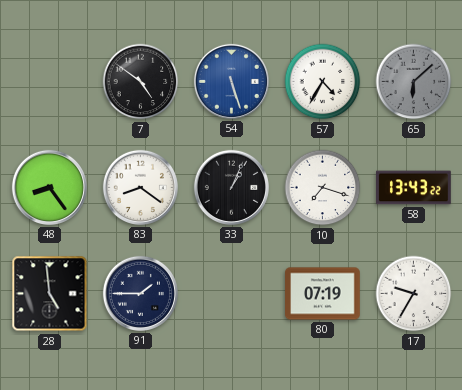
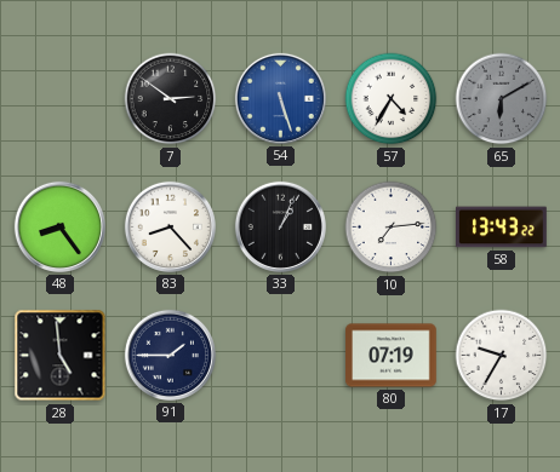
7: 4:51 -> 2:51 (171, 99)
65: 6:08 -> 6:10 (502, 99)
83: 8:21 -> 8:23 (170, 226)
10: 7:18 -> 7:14 (392, 228)
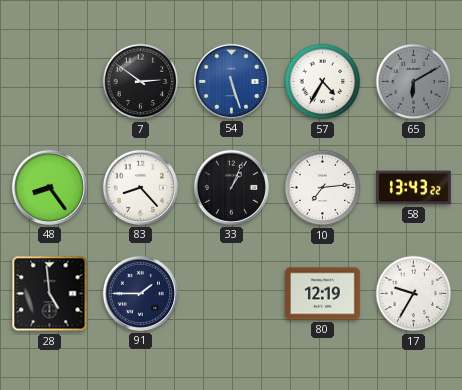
80: 07:19 -> 12:19 (323, 294)
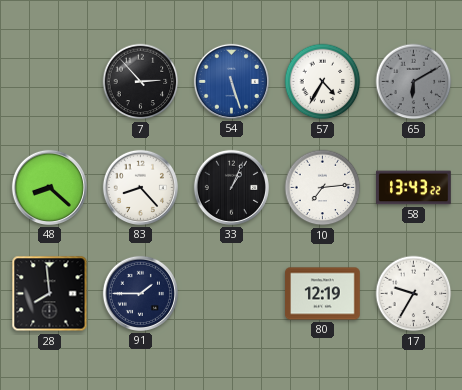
7: 2:51 -> 2:53 (141, 82)
48: 8:24 -> 8:22 (49, 187)
28: 4:59 -> 7:59 (50, 294)
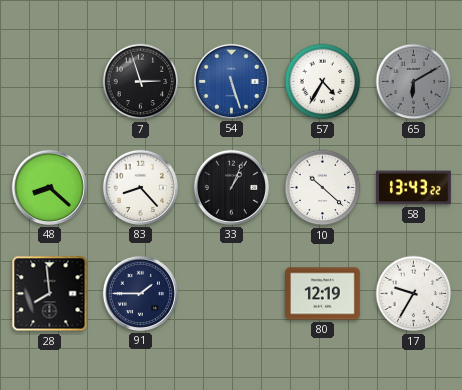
7: 2:53 -> 2:57 (141, 82)
10: 7:14 -> 10:22 (323, 188)
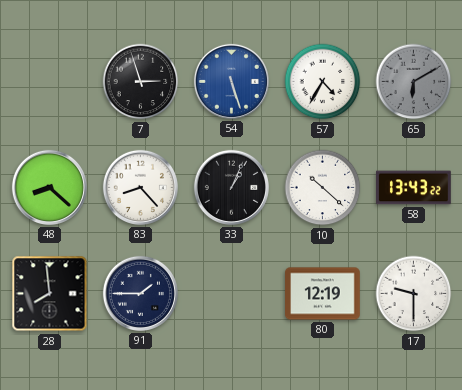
17: 9:35 -> 9:30 (414, 294)
